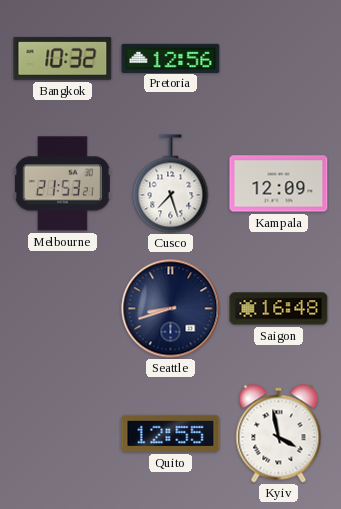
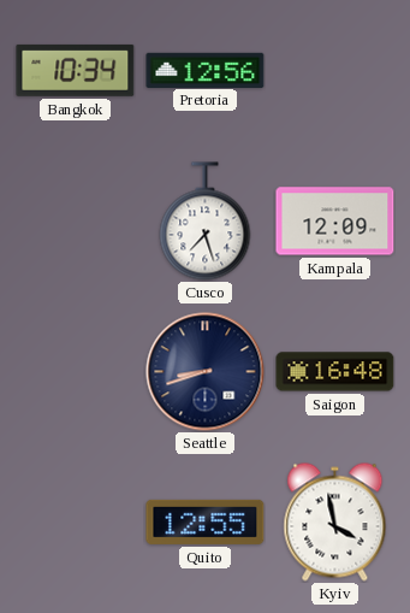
Bangkok: 10:32 -> 10:34 (76, 70)
Melbourne: 21:53 -> none (62, 184)
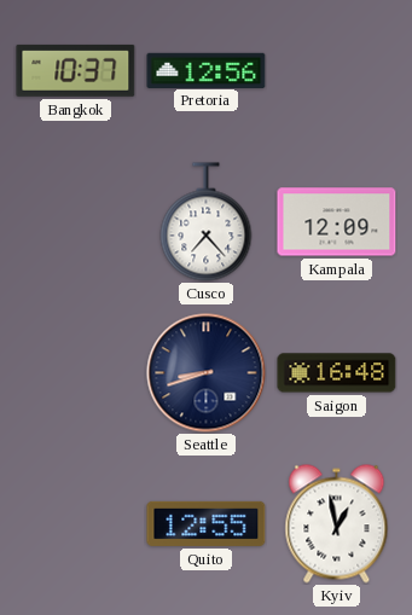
Bangkok: 10:34 -> 10:37 (76, 70)
Cusco: 7:27 -> 7:23 (207, 222)
Kyiv: 3:58 -> 12:58 (337, 524)
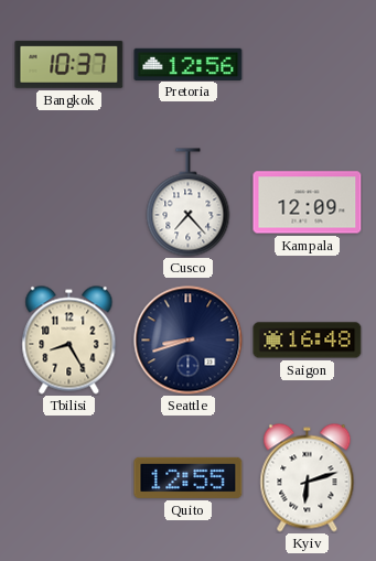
Tbilisi: none -> 8:25 (69, 341)
Kyiv: 12:58 -> 6:12 (308, 478)
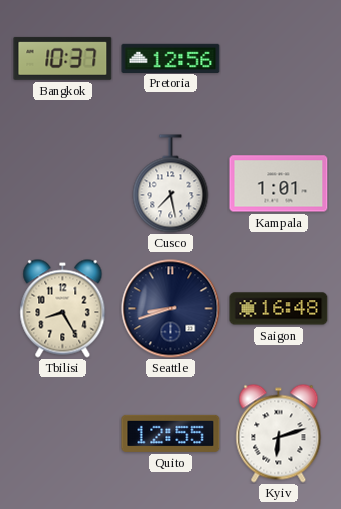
Cusco: 7:23 -> 7:28 (171, 184)
Kampala: 12:09 -> 1:01 (279, 184)
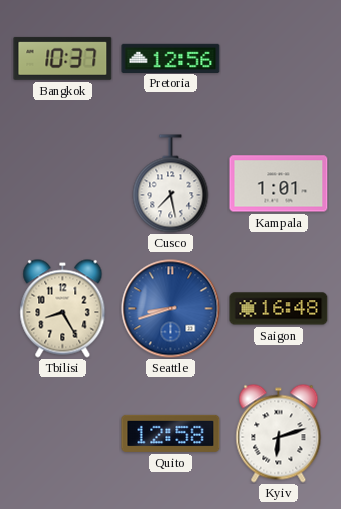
Seattle dial: navy -> blue (171, 309)
Quito: 12:55 -> 12:58 (171, 433)
